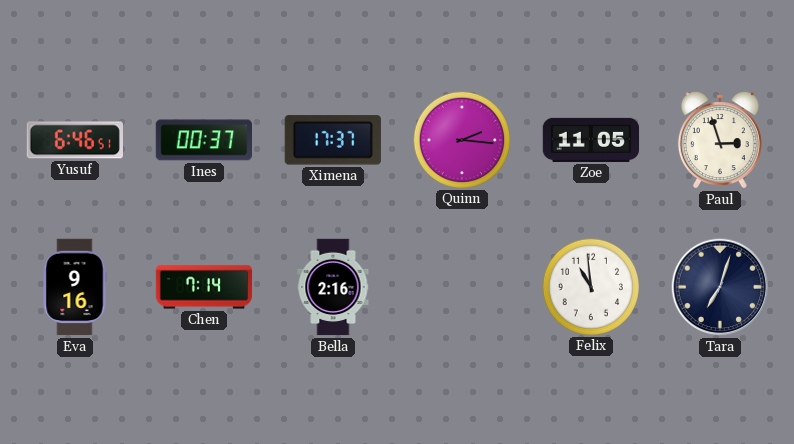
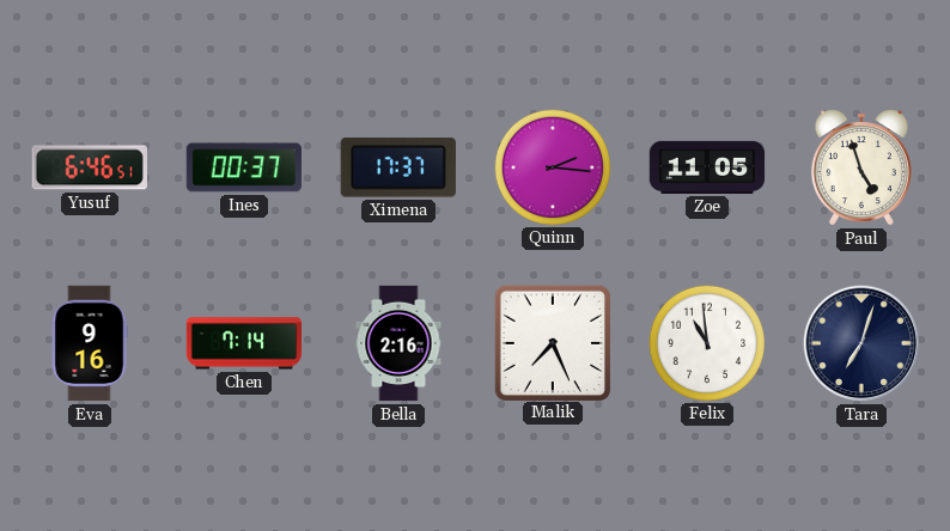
Paul: 2:57 -> 4:57 (861, 167)
Malik: none -> 7:26 (552, 342)
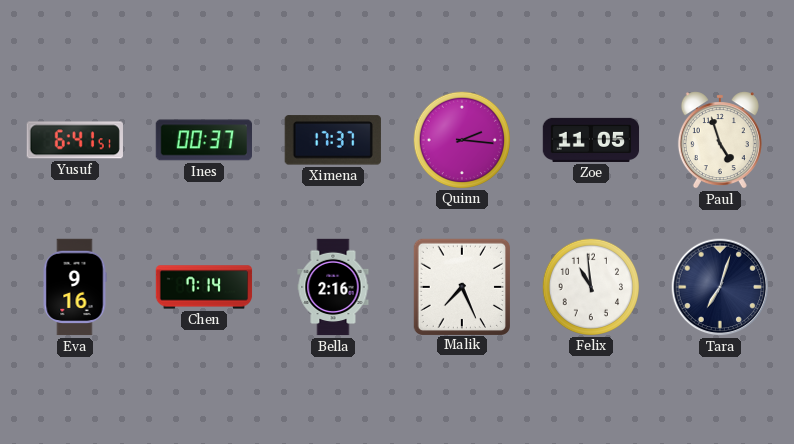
Yusuf: 6:46 -> 6:41 (75, 140)
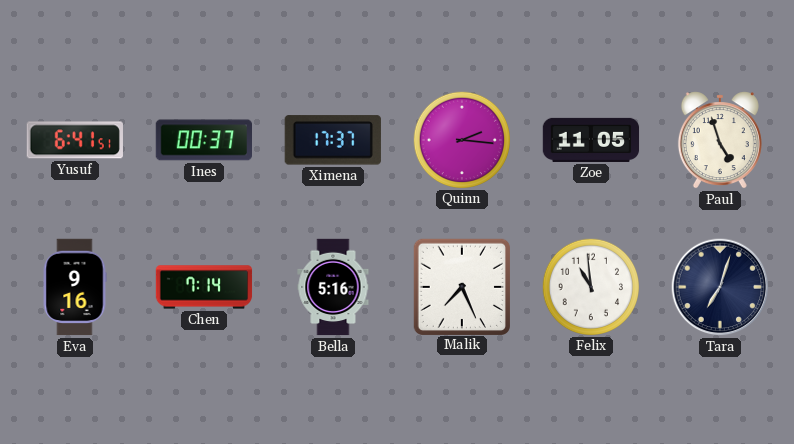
Bella: 2:16 -> 5:16 (333, 287)
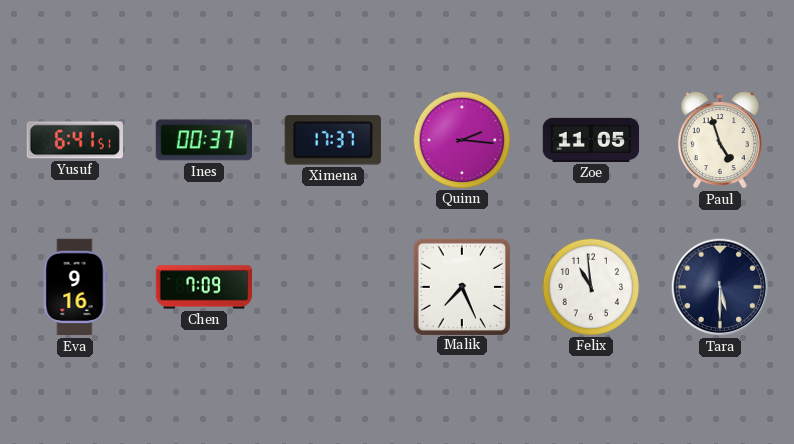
Chen: 7:14 -> 7:09 (204, 287)
Bella: 5:16 -> none (333, 287)
Tara: 7:03 -> 5:30 (720, 287)
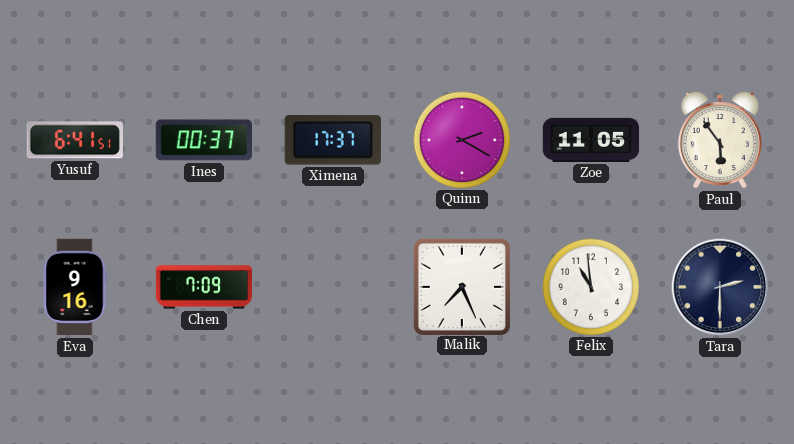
Quinn: 2:16 -> 2:20 (462, 139)
Paul: 4:57 -> 5:54 (720, 140)
Tara: 5:30 -> 2:30 (720, 287)
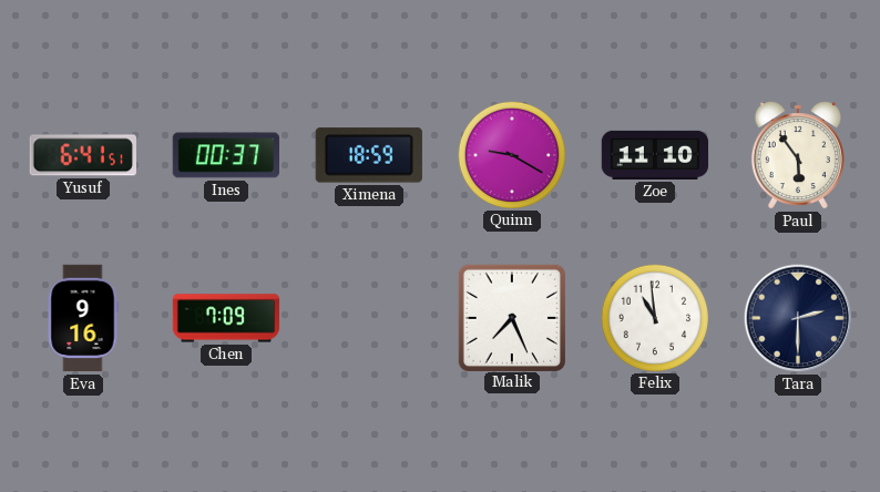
Ximena: 17:37 -> 18:59 (369, 155)
Quinn: 2:20 -> 9:20 (512, 154)
Zoe: 11:05 -> 11:10 (655, 155)
